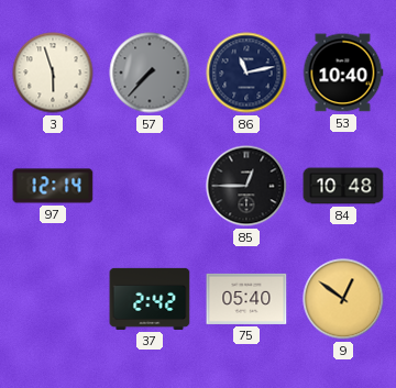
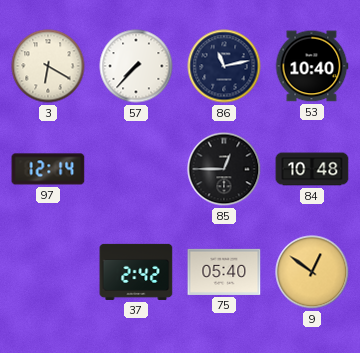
3: 5:57 -> 6:20 (48, 66)
57 dial: grey -> white (136, 66)
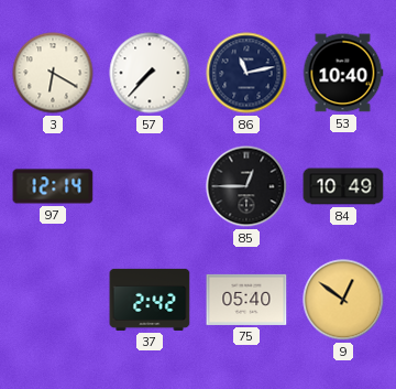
84: 10:48 -> 10:49 (343, 186)
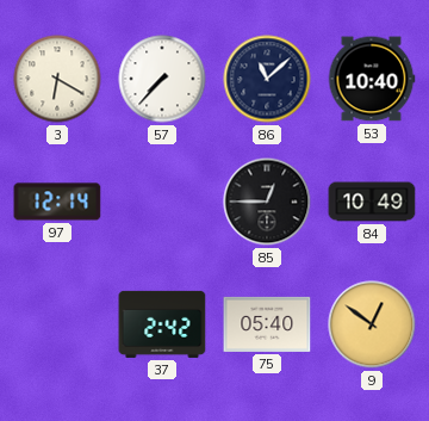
86: 11:13 -> 11:08 (267, 79)
